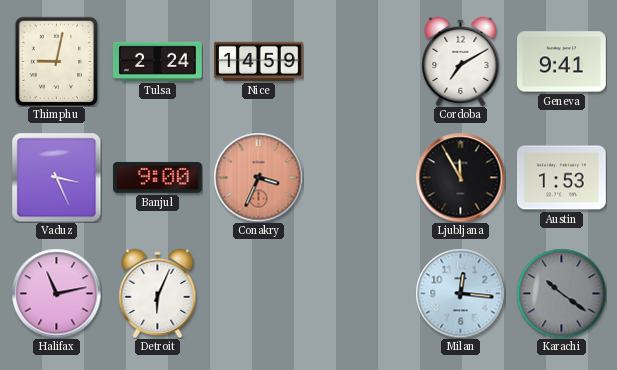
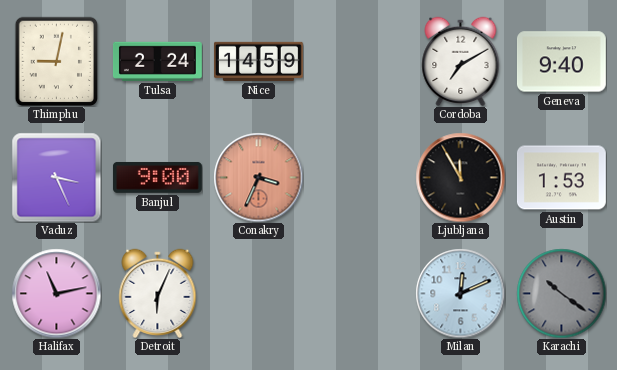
Geneva: 9:41 -> 9:40 (561, 62)
Milan: 12:16 -> 12:11 (460, 293)
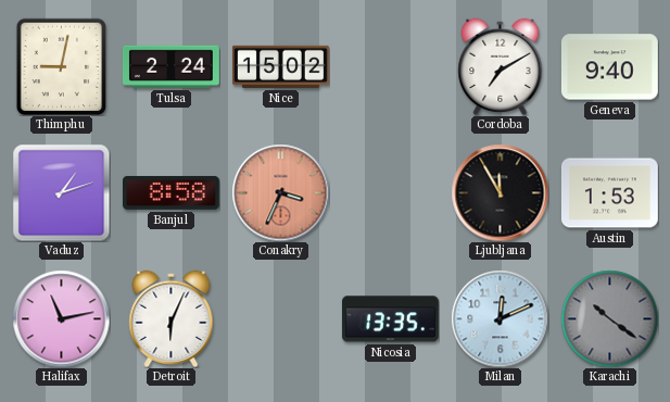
Nice: 14:59 -> 15:02 (280, 66)
Vaduz: 3:26 -> 1:12 (61, 192)
Banjul: 9:00 -> 8:58 (170, 192)
Nicosia: none -> 13:35 (390, 319)
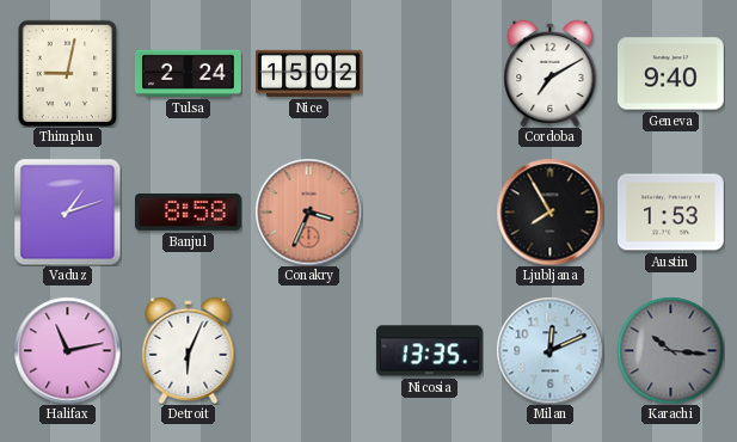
Ljubljana: 11:55 -> 7:55 (549, 211)
Karachi: 10:21 -> 10:16 (670, 350)
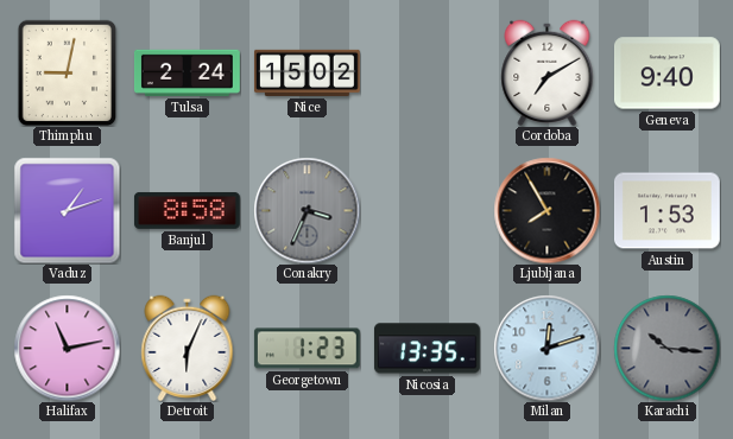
Conakry dial: salmon -> grey (307, 210)
Georgetown: none -> 1:23 (307, 349)
Milan: 12:11 -> 12:12 (546, 348)
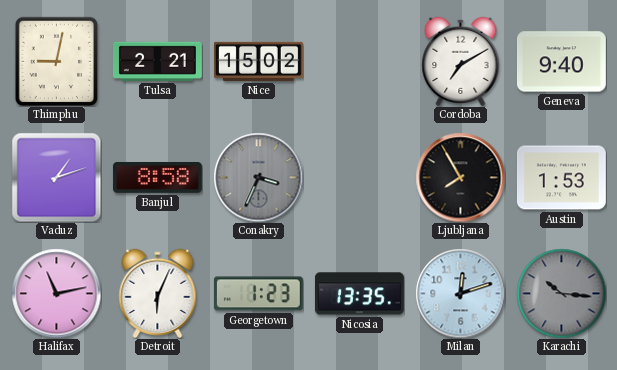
Tulsa: 2:24 -> 2:21 (157, 61)
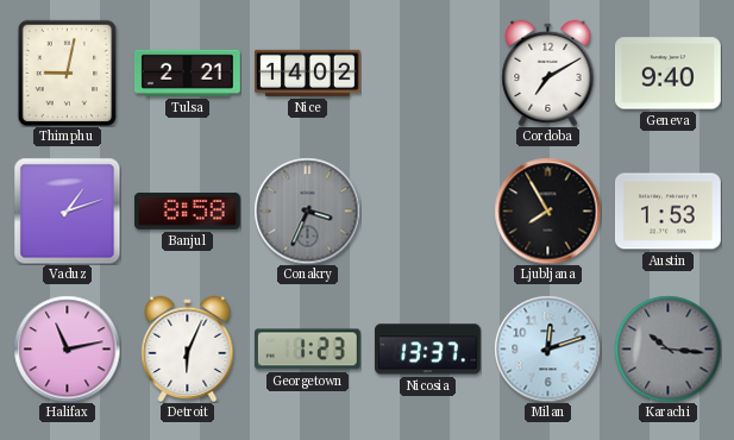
Nice: 15:02 -> 14:02 (307, 73)
Nicosia: 13:35 -> 13:37 (427, 350)
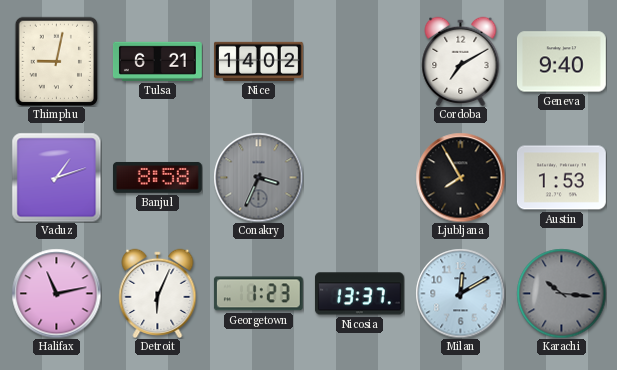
Tulsa: 2:21 -> 6:21 (157, 61)
Milan: 12:12 -> 12:10 (460, 293)
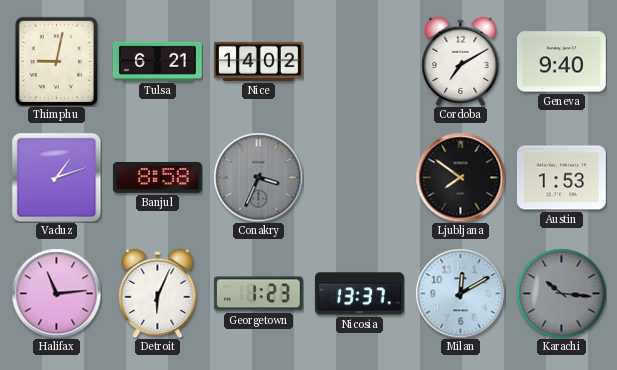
Ljubljana: 7:55 -> 7:51 (460, 177)
Halifax: 11:13 -> 11:14 (56, 293)
